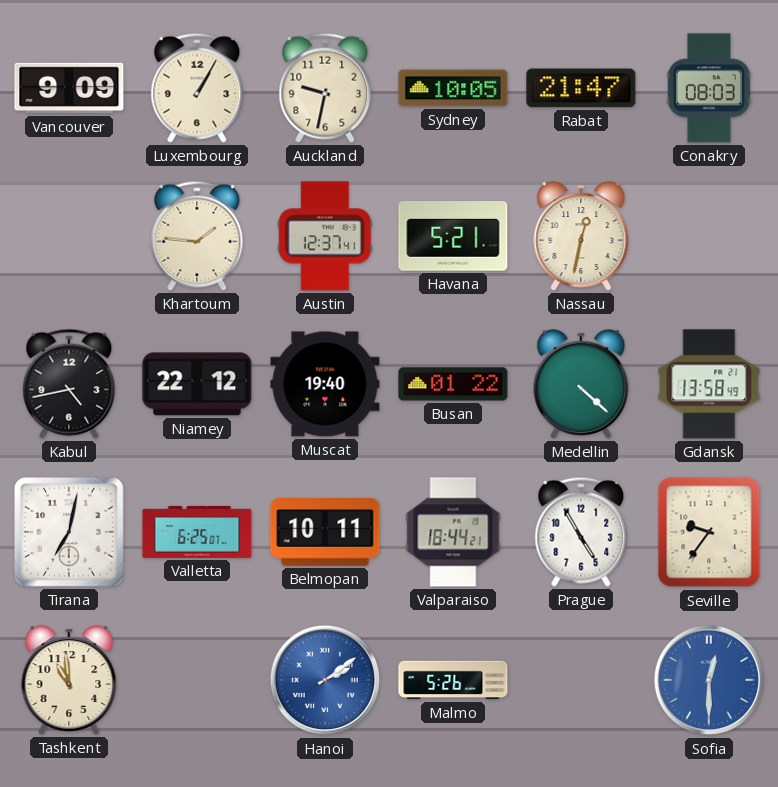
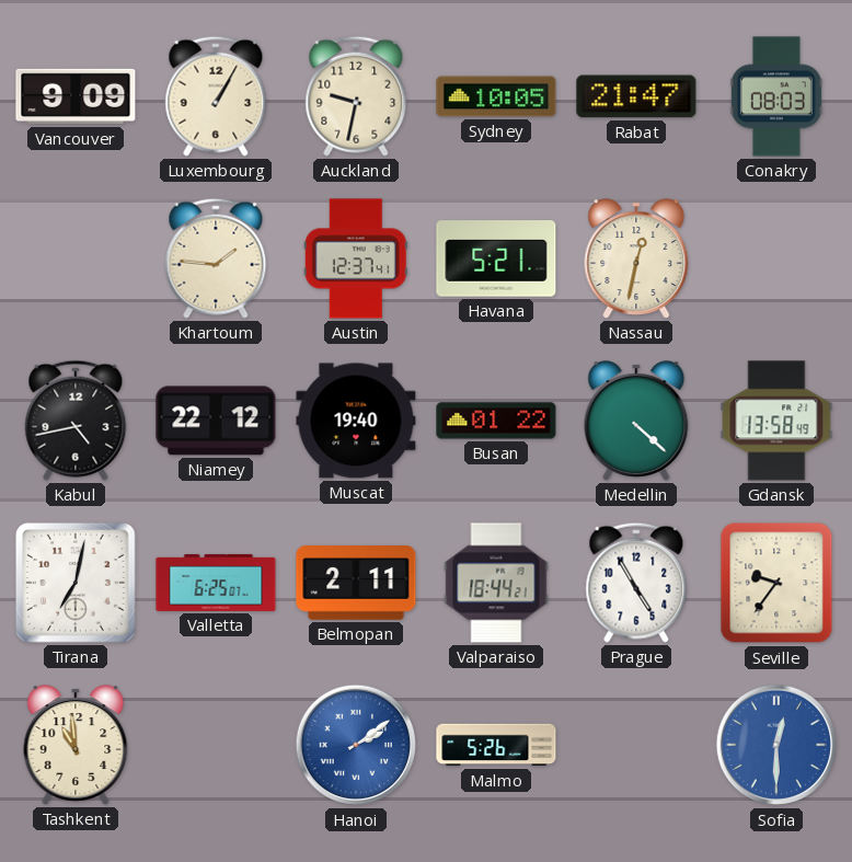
Belmopan: 10:11 -> 2:11 (356, 583)
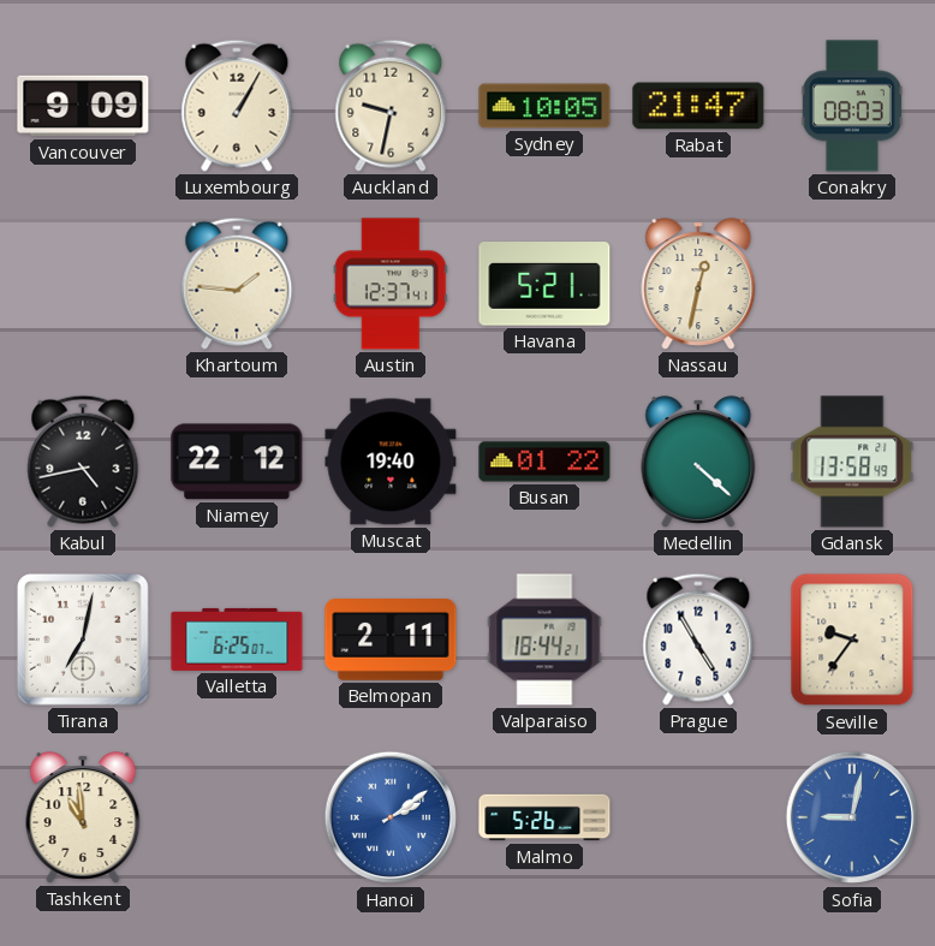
Sofia: 12:30 -> 9:02 (852, 817)
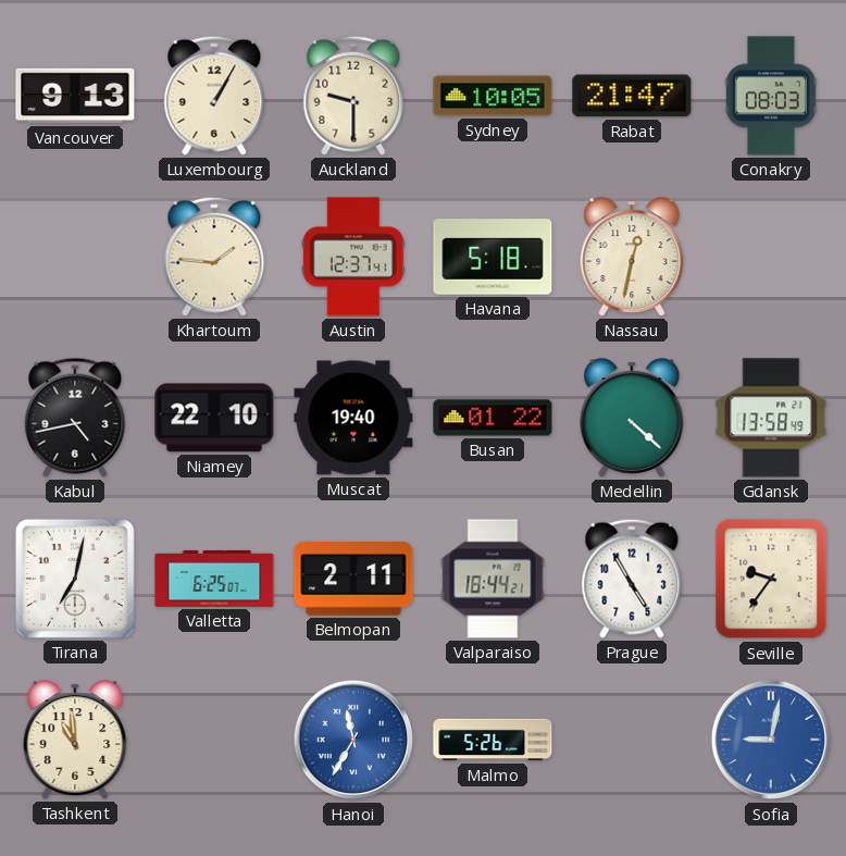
Vancouver: 9:09 -> 9:13 (75, 96)
Auckland: 9:32 -> 9:30 (353, 96)
Havana: 5:21 -> 5:18 (493, 257)
Niamey: 22:12 -> 22:10 (214, 418)
Hanoi: 2:09 -> 11:35 (353, 740)
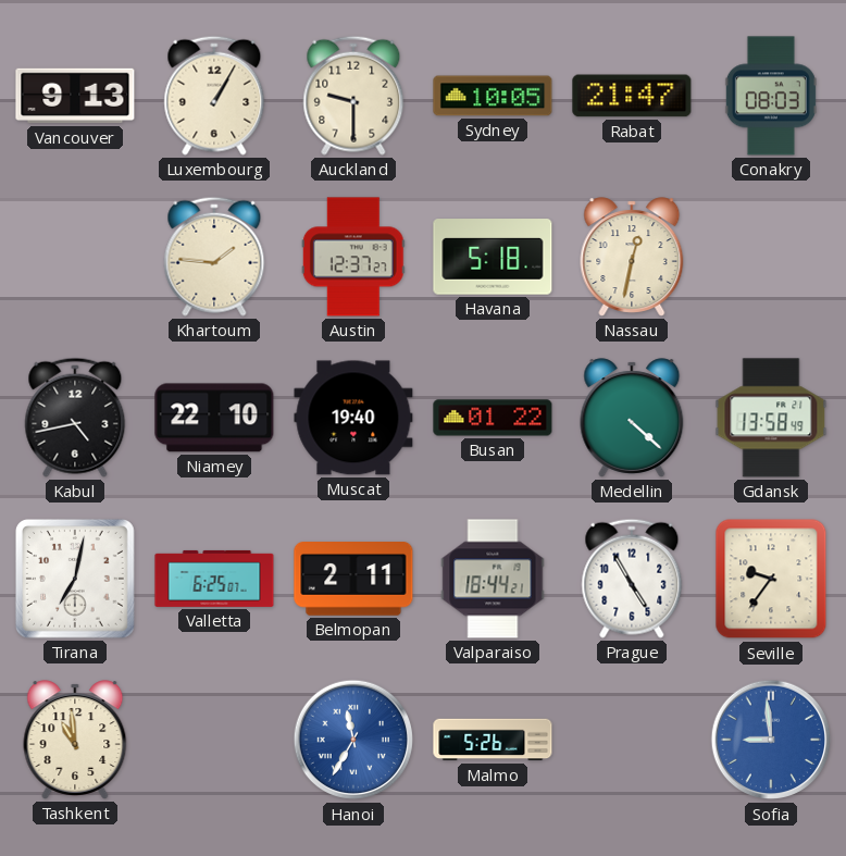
Austin: 12:37:41 -> 12:37:27 (353, 257)
Sofia: 9:02 -> 8:59 (771, 740)
